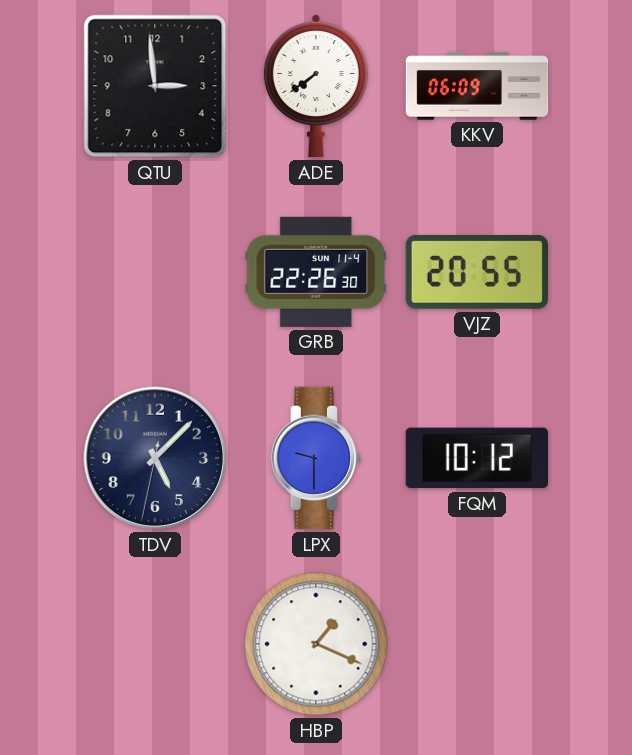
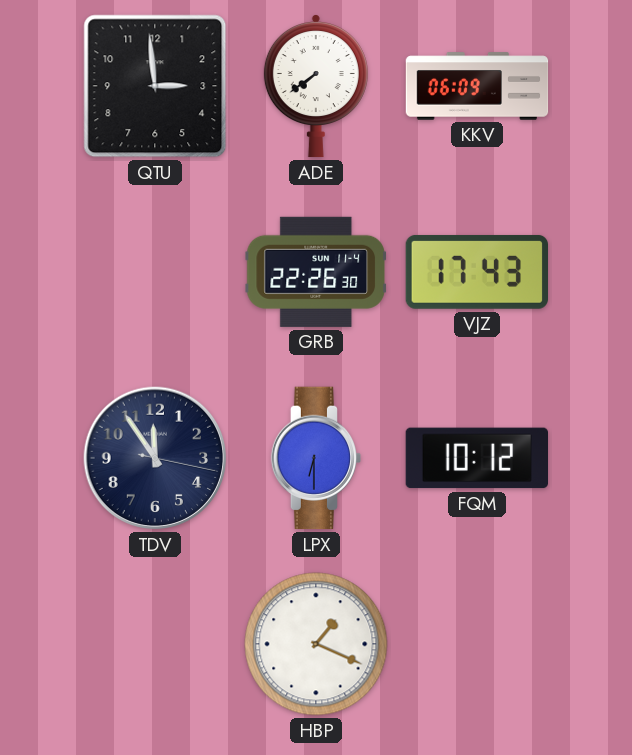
VJZ: 20:55 -> 17:43 (476, 272)
TDV: 5:07 -> 11:54 (155, 458)
LPX: 9:30 -> 6:30 (316, 458)
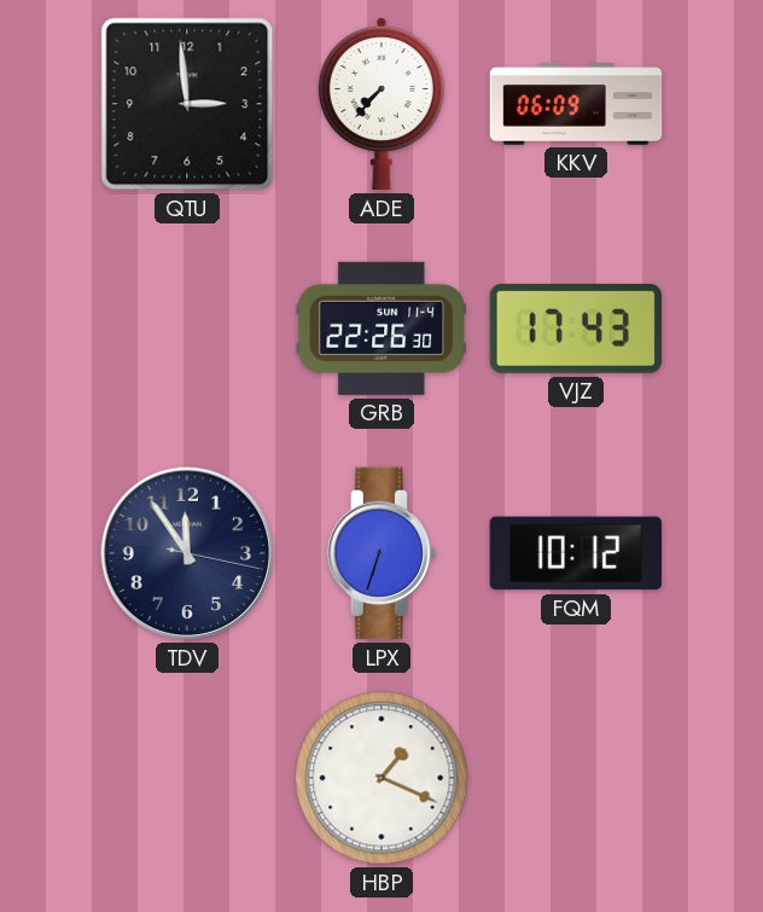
ADE: 7:39 -> 7:37 (381, 105)
LPX: 6:30 -> 6:33 (381, 553)
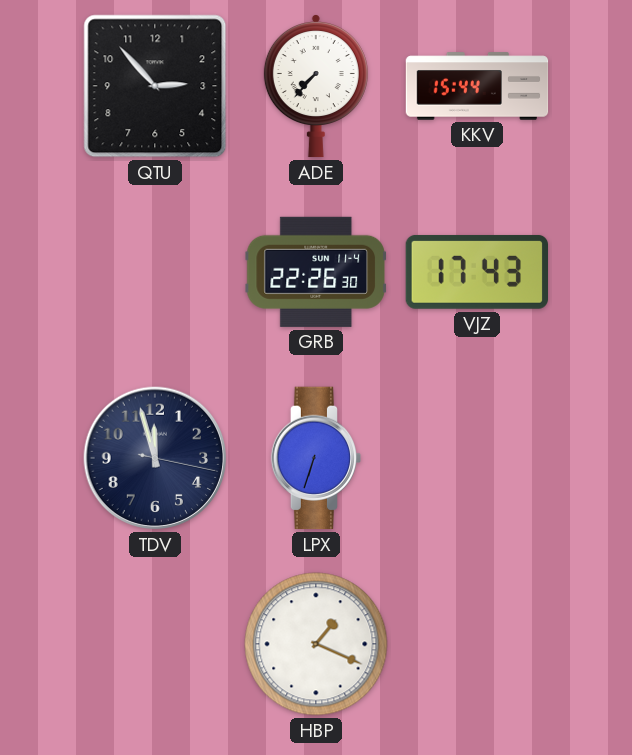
QTU: 2:59 -> 2:53 (155, 86)
KKV: 06:09 -> 15:44 (477, 86)
TDV: 11:54 -> 11:57 (155, 458)
FQM: 10:12 -> none (575, 553)
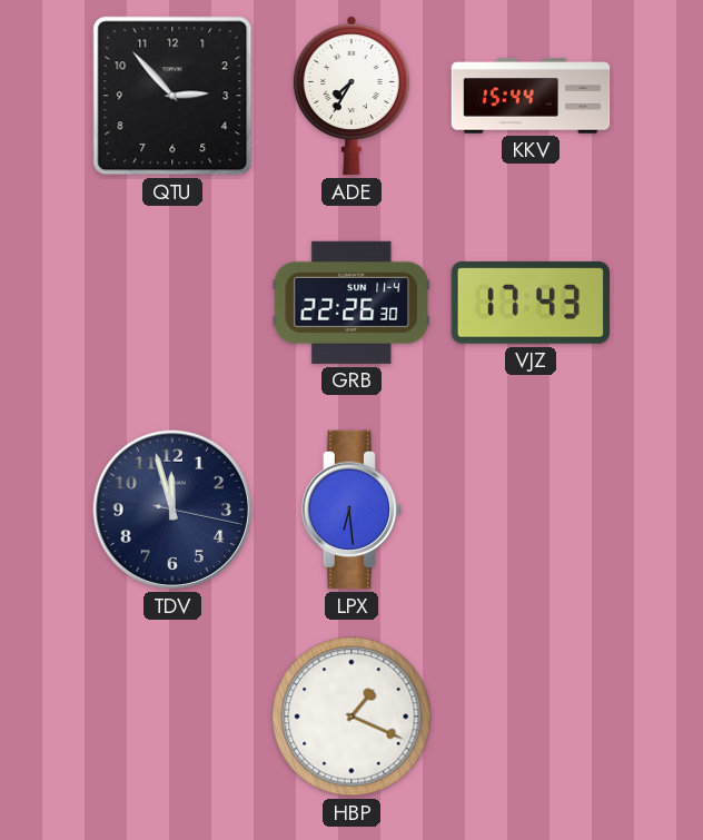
ADE: 7:37 -> 7:35 (351, 97)
LPX: 6:33 -> 6:29 (351, 510)
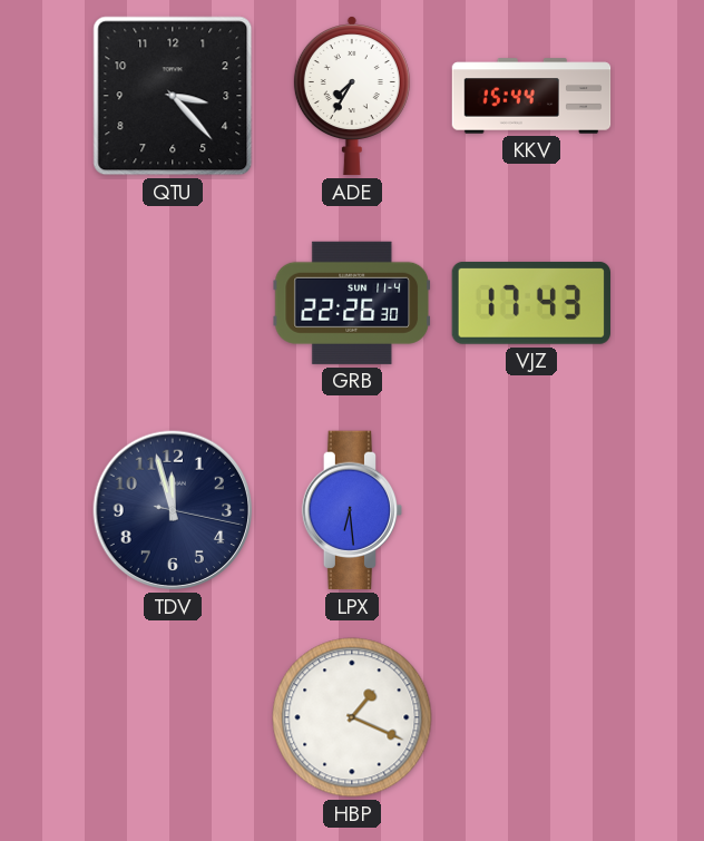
QTU: 2:53 -> 3:23 (173, 96)
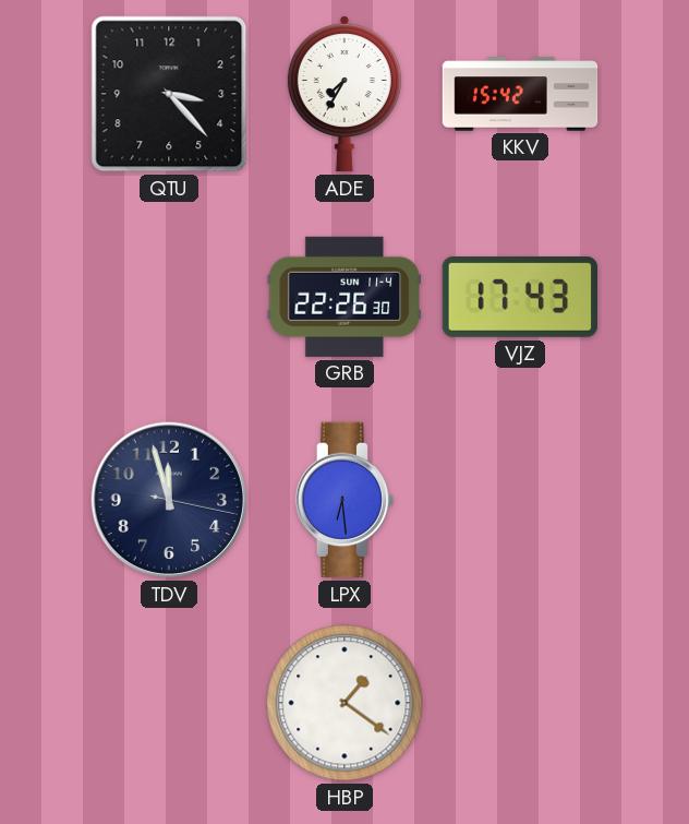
KKV: 15:44 -> 15:42 (520, 94)
HBP: 1:19 -> 1:21 (344, 703)
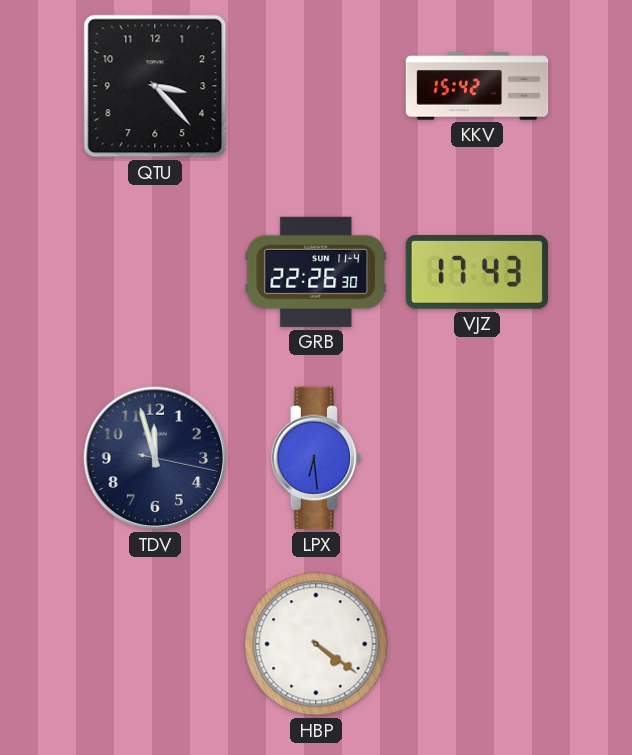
ADE: 7:35 -> none (344, 95)
HBP: 1:21 -> 4:21 (316, 644)
